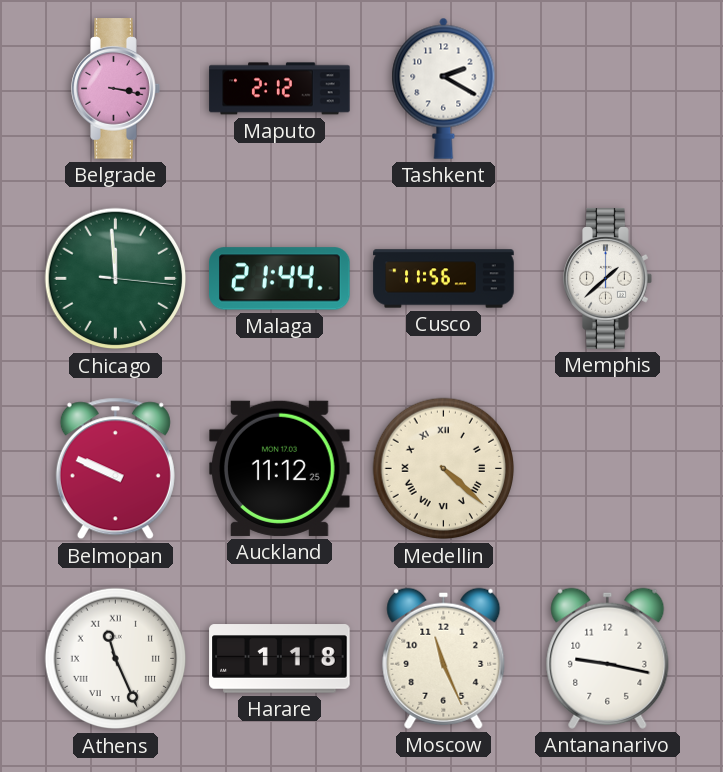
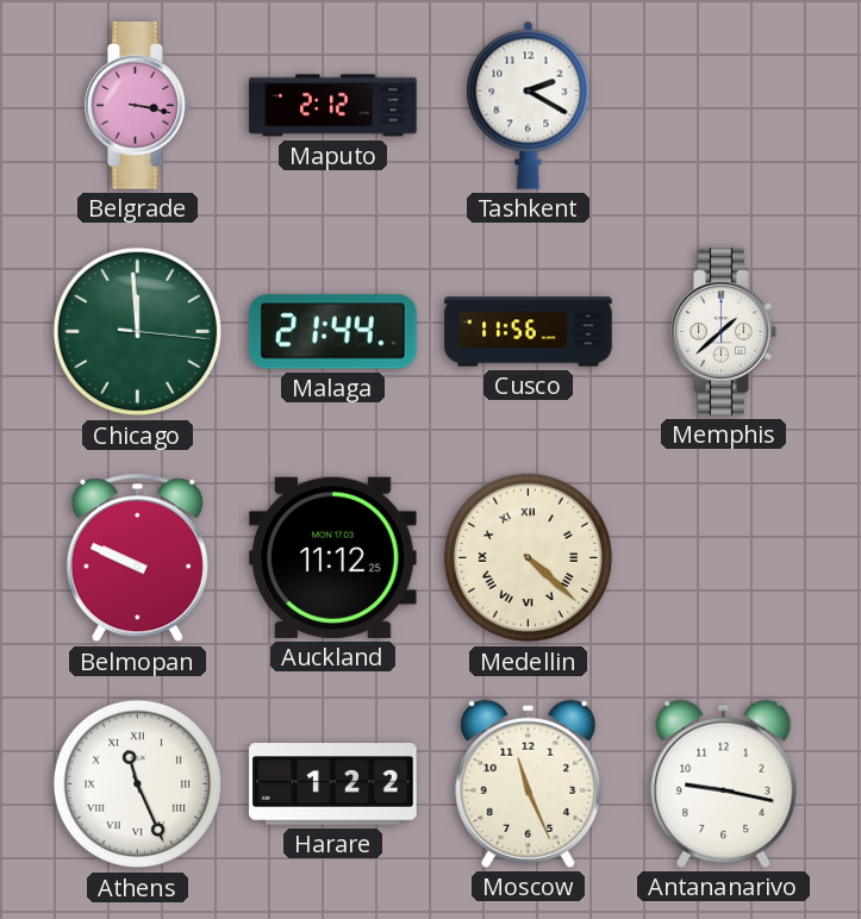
Harare: 1:18 -> 1:22 (333, 784)
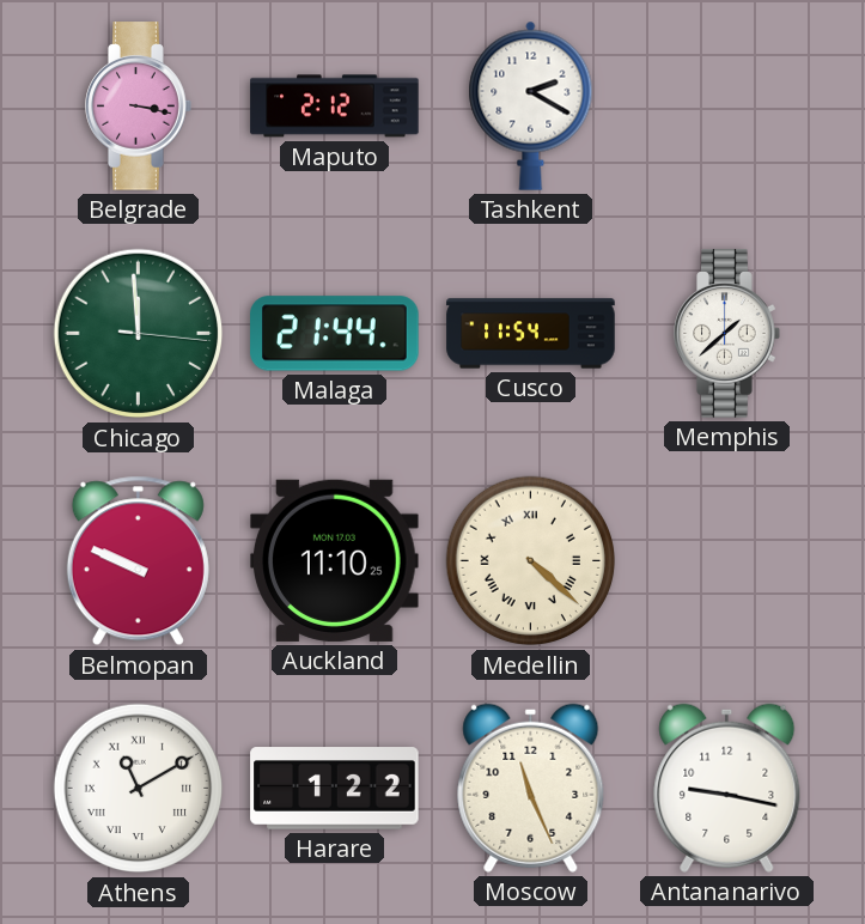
Cusco: 11:56 -> 11:54 (531, 334)
Auckland: 11:12 -> 11:10 (335, 560)
Athens: 11:26 -> 11:10 (139, 789)
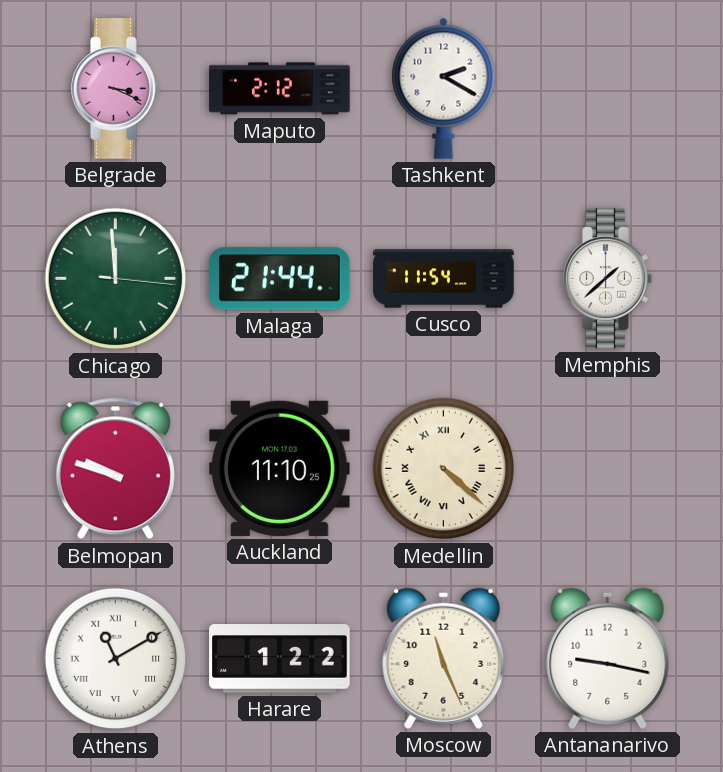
Belgrade: 3:17 -> 3:19 (116, 89)
Belmopan: 9:49 -> 9:48 (115, 469)
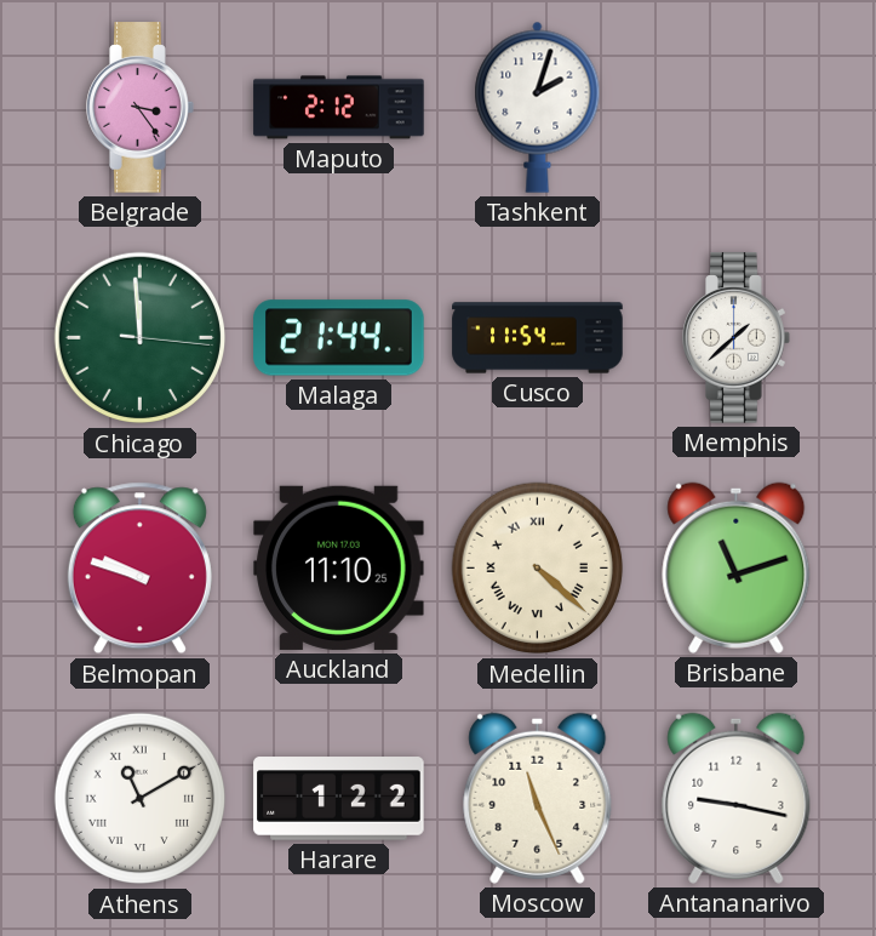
Belgrade: 3:19 -> 3:24 (141, 108)
Tashkent: 2:20 -> 2:03 (538, 107)
Brisbane: none -> 11:12 (737, 567)
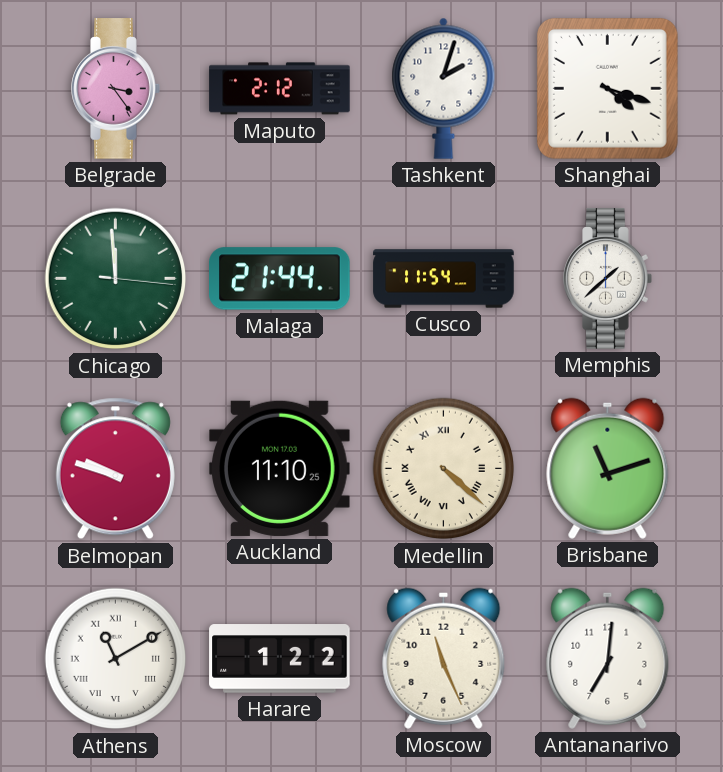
Shanghai: none -> 4:18 (607, 88)
Antananarivo: 9:17 -> 7:01 (608, 658)
